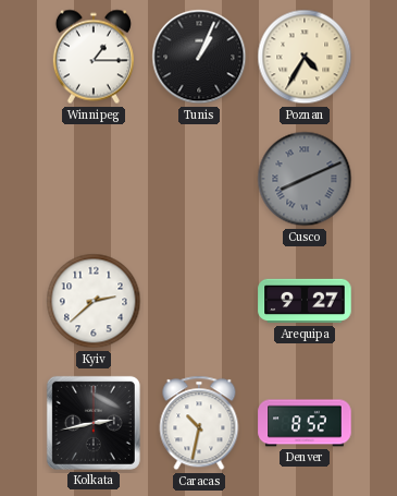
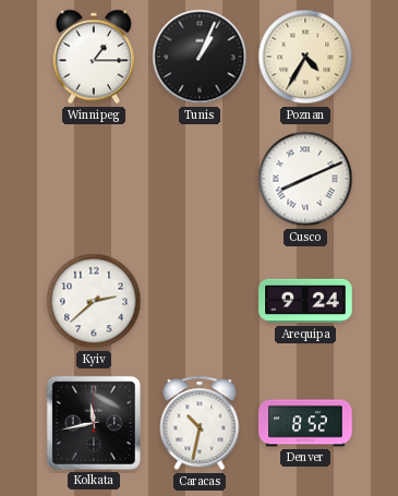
Cusco dial: grey -> white (305, 179)
Arequipa: 9:27 -> 9:24 (305, 301)
Kolkata: 2:43 -> 11:43 (94, 423)
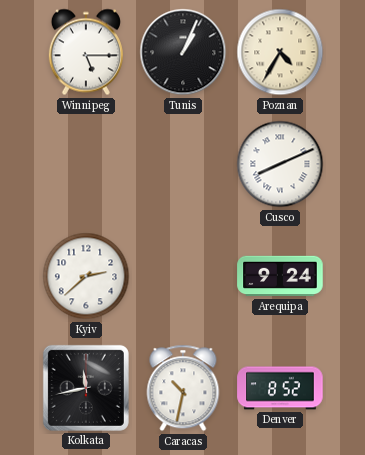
Winnipeg: 1:15 -> 5:15 (86, 52)
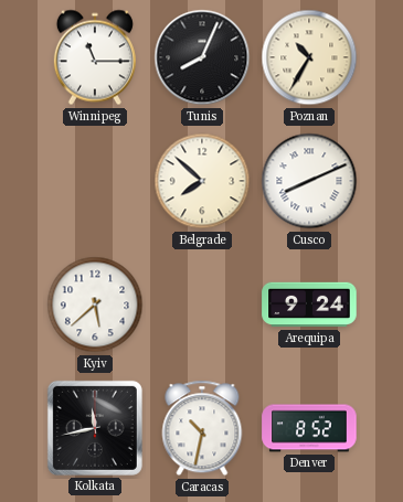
Winnipeg: 5:15 -> 11:15 (95, 57)
Tunis: 1:04 -> 8:04 (202, 57)
Poznan: 4:35 -> 10:35 (309, 57)
Belgrade: none -> 7:52 (202, 181)
Kyiv: 2:38 -> 5:38 (95, 305)
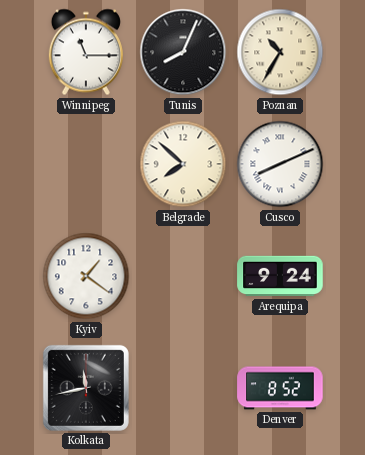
Kyiv: 5:38 -> 1:21 (86, 276)
Caracas: 10:32 -> none (202, 428)
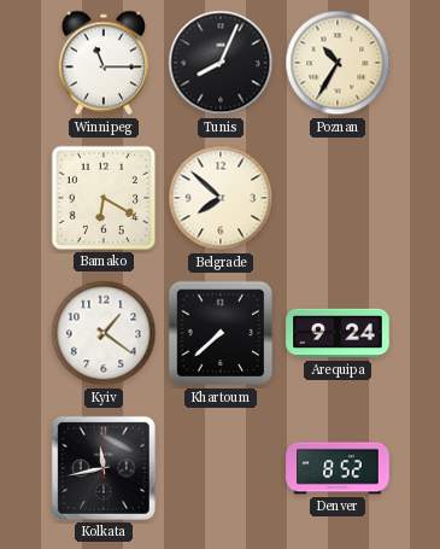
Bamako: none -> 6:20 (104, 198)
Cusco: 8:11 -> none (280, 164)
Khartoum: none -> 7:38 (221, 333)
